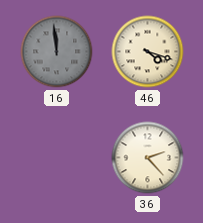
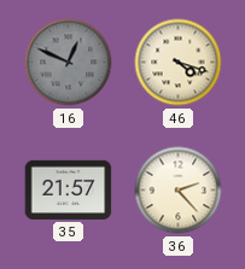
16: 11:59 -> 12:49 (69, 63)
35: none -> 21:57 (69, 189)
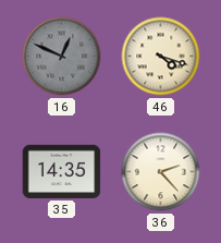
35: 21:57 -> 14:35 (62, 171)
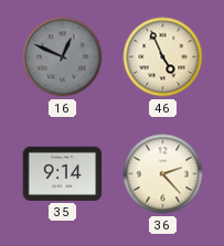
46: 4:18 -> 4:56 (163, 57)
35: 14:35 -> 9:14 (63, 173)
